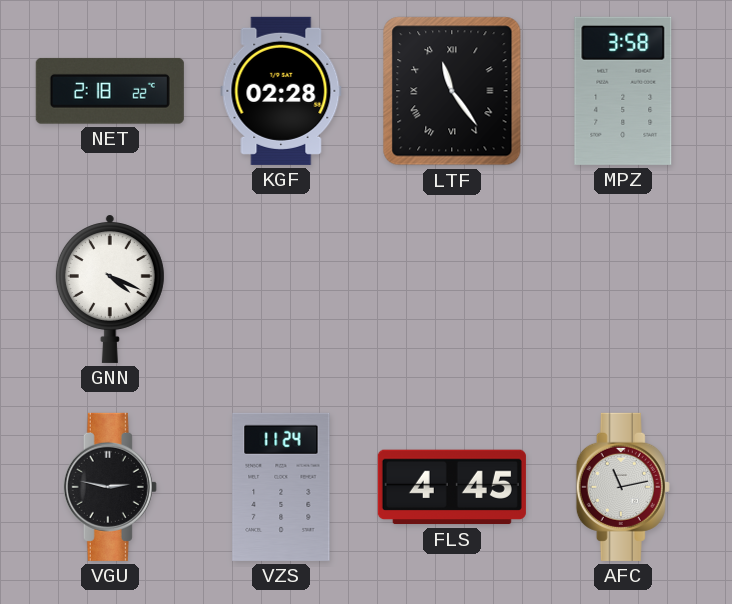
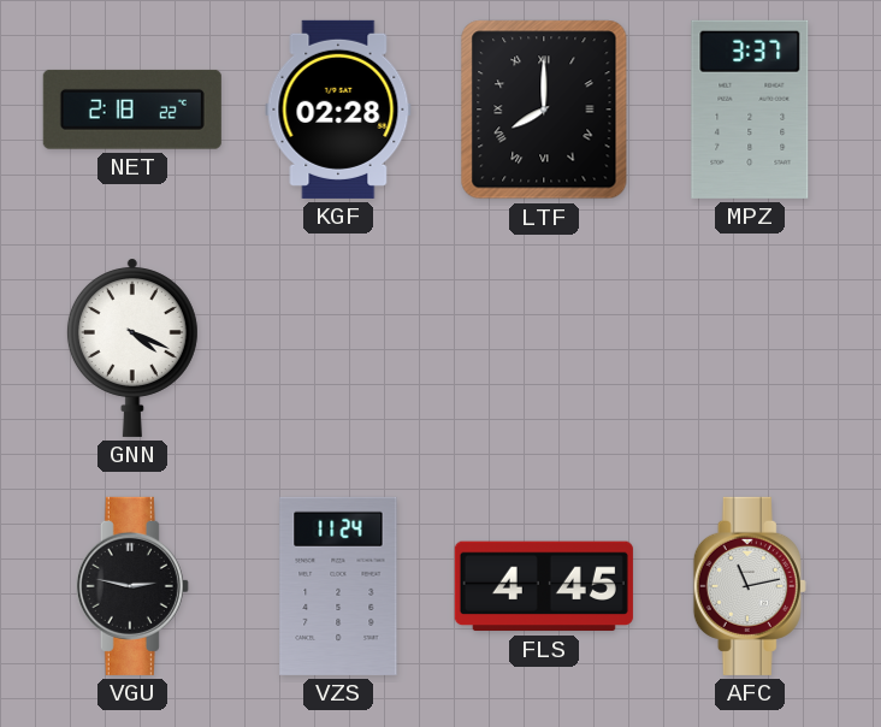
LTF: 11:24 -> 8:00 (544, 110)
MPZ: 3:58 -> 3:37 (750, 110)
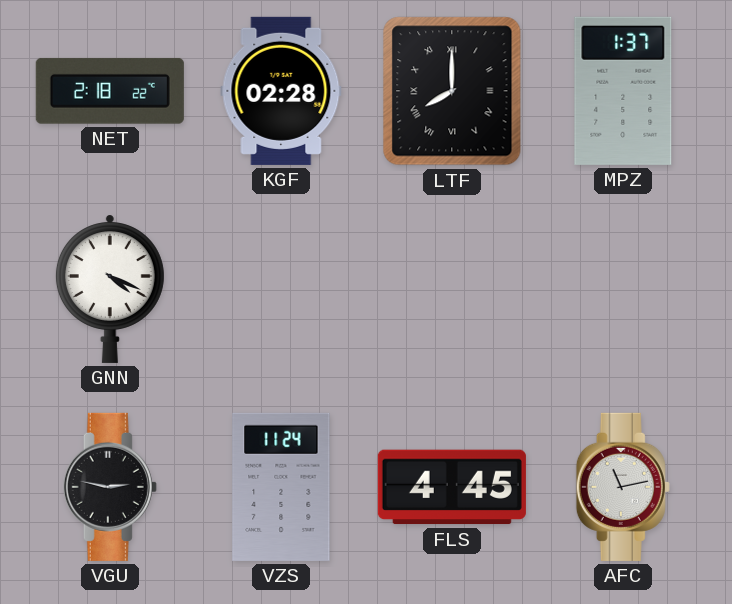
MPZ: 3:37 -> 1:37 (623, 91)
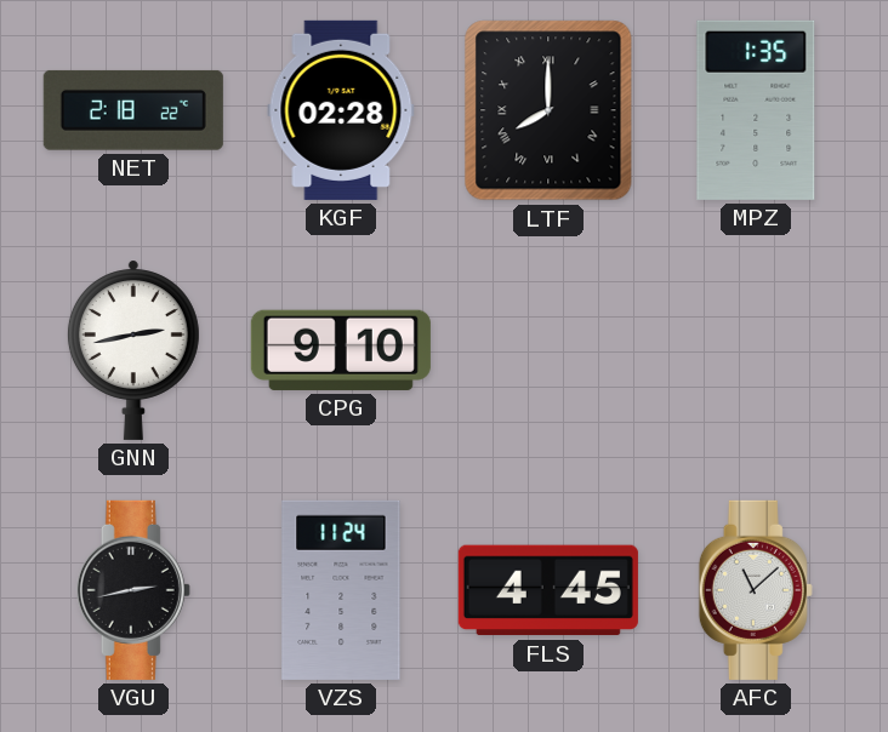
MPZ: 1:37 -> 1:35 (756, 110)
GNN: 4:19 -> 2:43 (133, 350)
CPG: none -> 9:10 (341, 350)
VGU: 2:47 -> 2:43 (133, 590)
AFC: 11:13 -> 11:08 (756, 590)
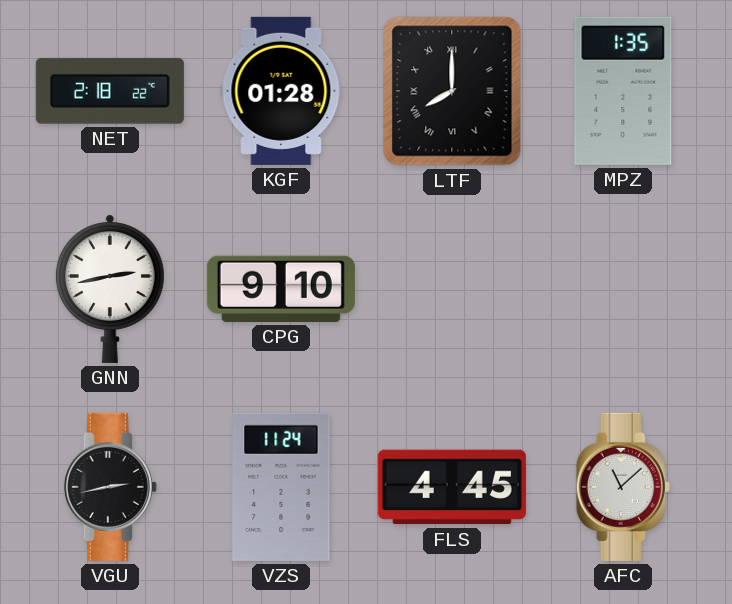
KGF: 02:28 -> 01:28 (281, 91)
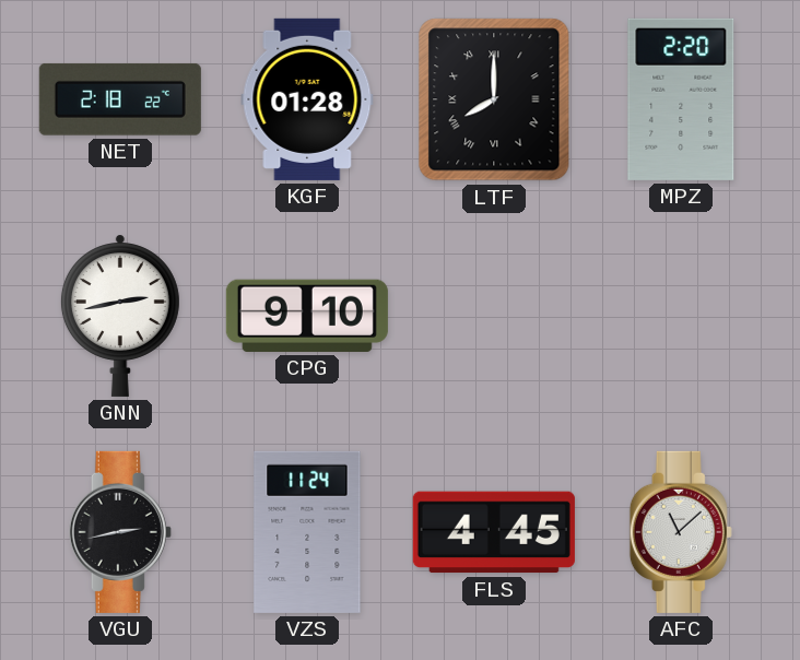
MPZ: 1:35 -> 2:20 (681, 99)
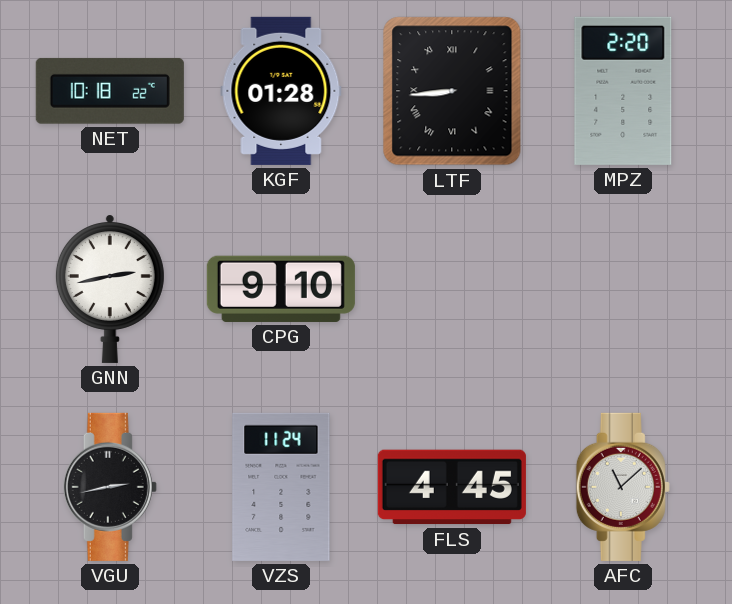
NET: 2:18 -> 10:18 (110, 91)
LTF: 8:00 -> 8:44 (452, 91)
